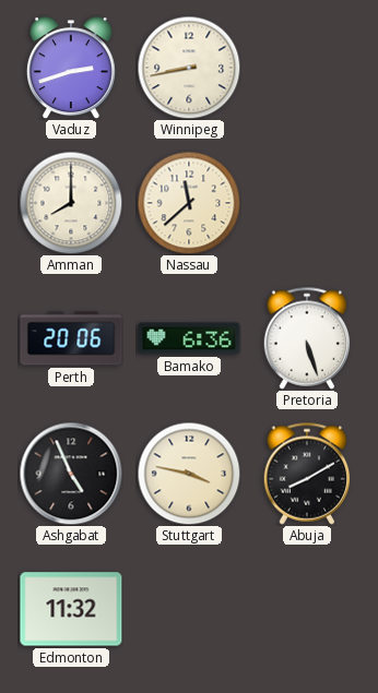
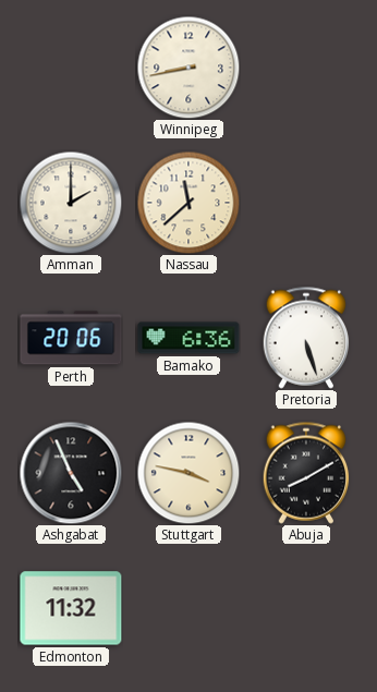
Vaduz: 2:42 -> none (71, 68)
Amman: 8:00 -> 2:00 (71, 203)
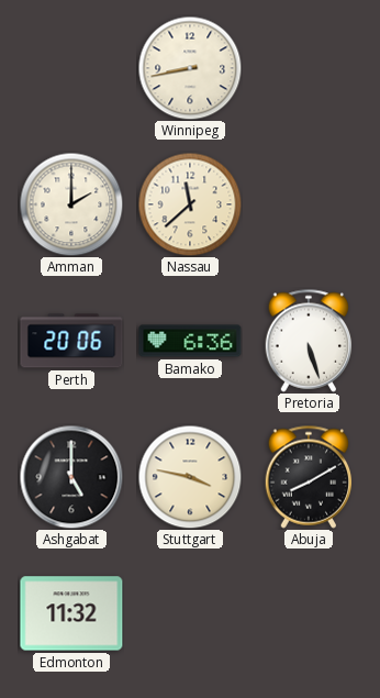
Ashgabat: 4:56 -> 5:00 (71, 477)
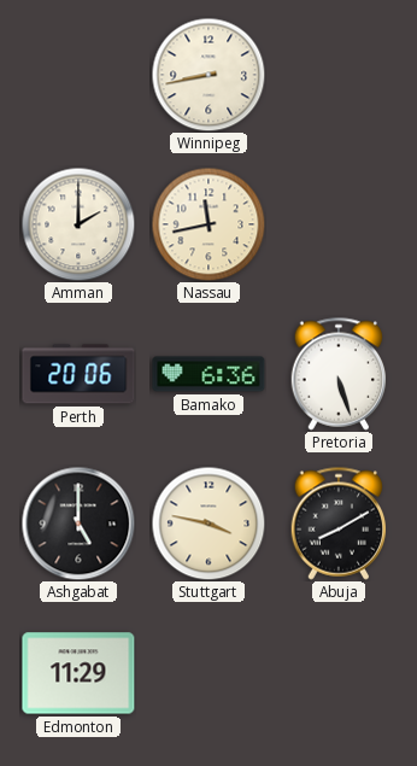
Nassau: 11:38 -> 11:43 (208, 224)
Edmonton: 11:32 -> 11:29 (78, 673)
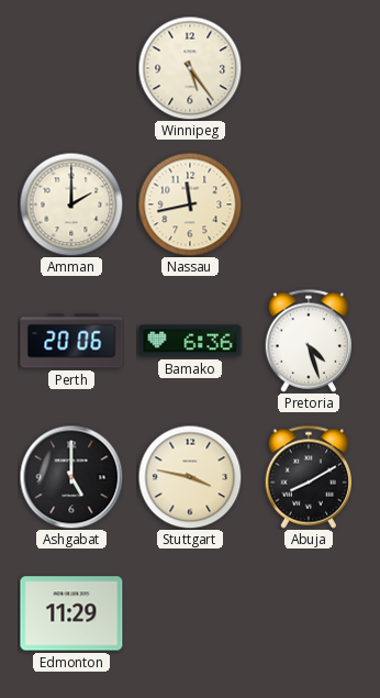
Winnipeg: 8:43 -> 5:24 (190, 68)
Pretoria: 5:27 -> 4:27 (309, 341)
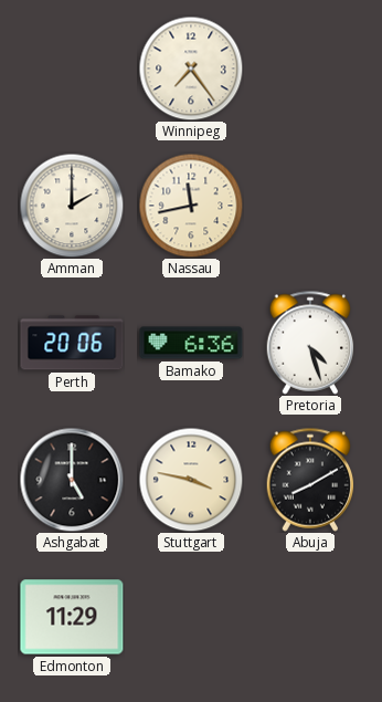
Winnipeg: 5:24 -> 7:24 (191, 69)
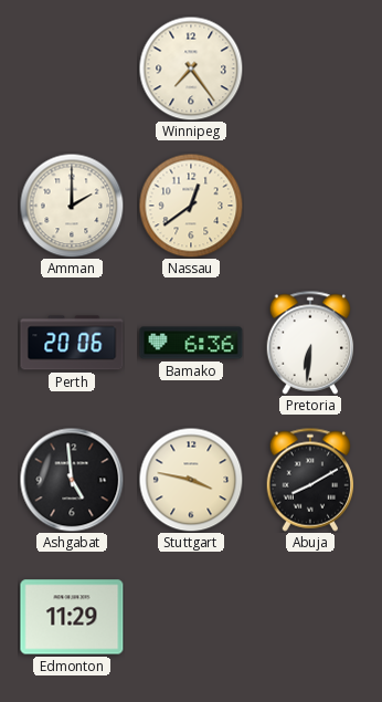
Nassau: 11:43 -> 12:39 (191, 206)
Pretoria: 4:27 -> 6:31 (310, 343)
Ashgabat: 5:00 -> 4:59 (72, 480)
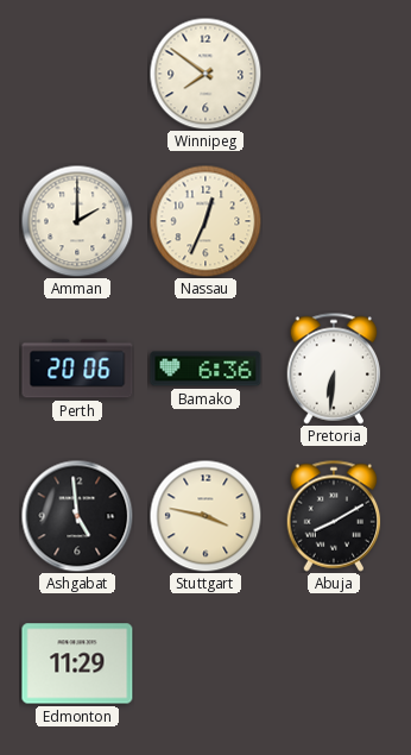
Winnipeg: 7:24 -> 7:51 (205, 74)
Nassau: 12:39 -> 12:34 (205, 221)
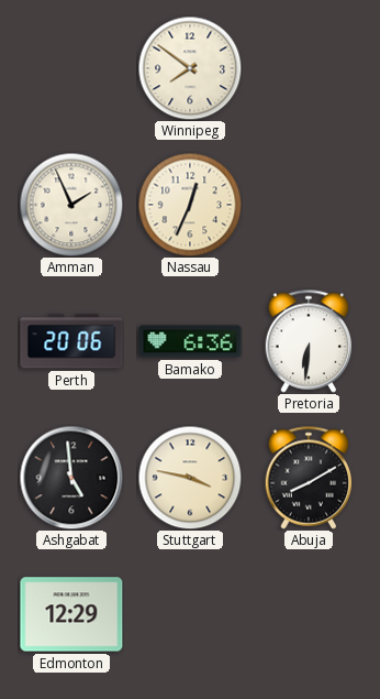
Amman: 2:00 -> 1:56 (71, 205)
Edmonton: 11:29 -> 12:29 (71, 614)
